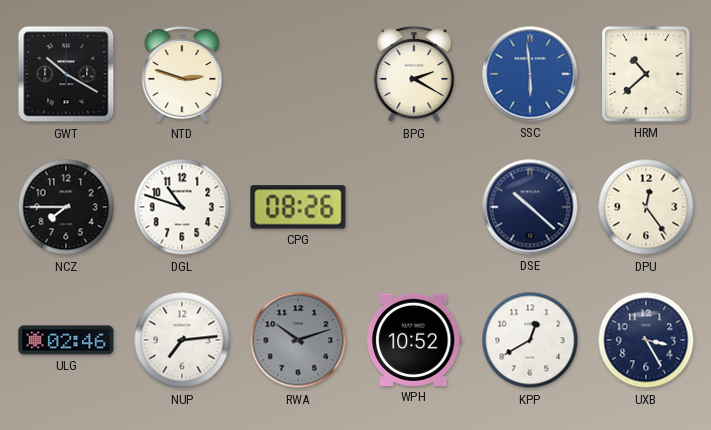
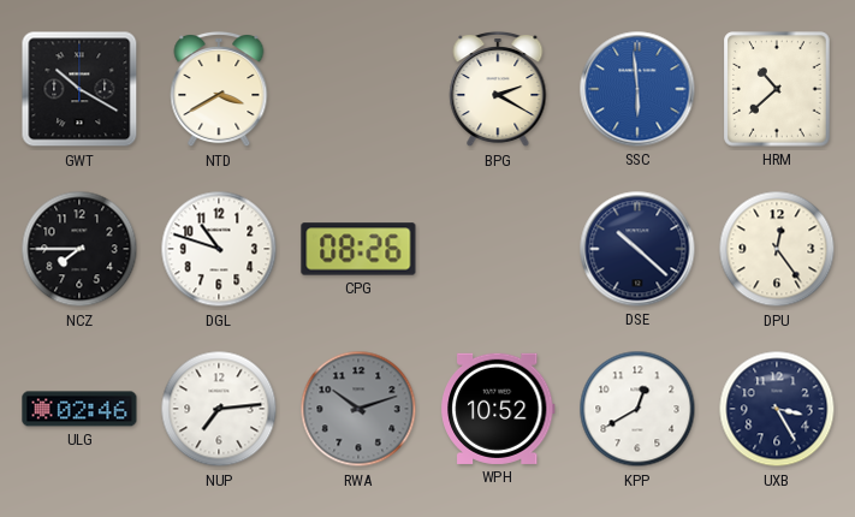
NTD: 2:48 -> 3:40 (219, 89)
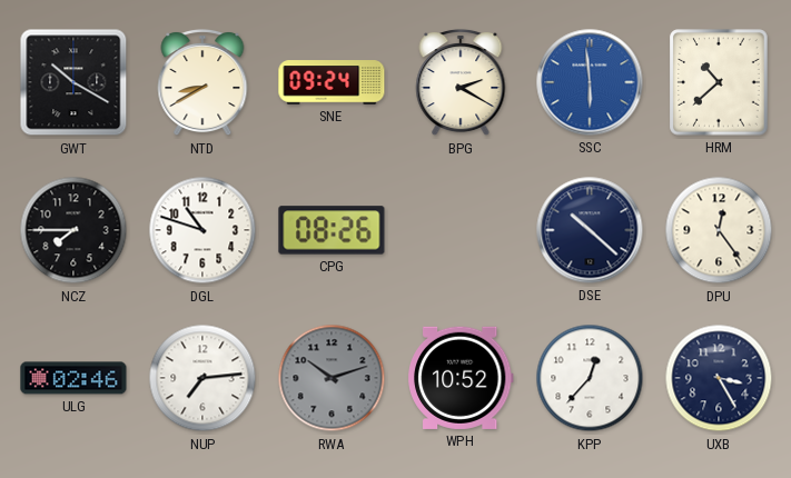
NTD: 3:40 -> 8:40 (202, 82)
SNE: none -> 09:24 (332, 82)
KPP: 12:40 -> 12:37 (590, 378)
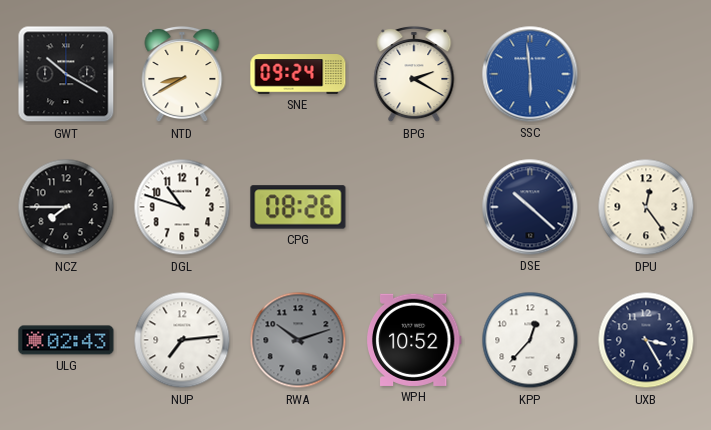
HRM: 10:38 -> none (719, 82)
ULG: 02:46 -> 02:43 (66, 340)
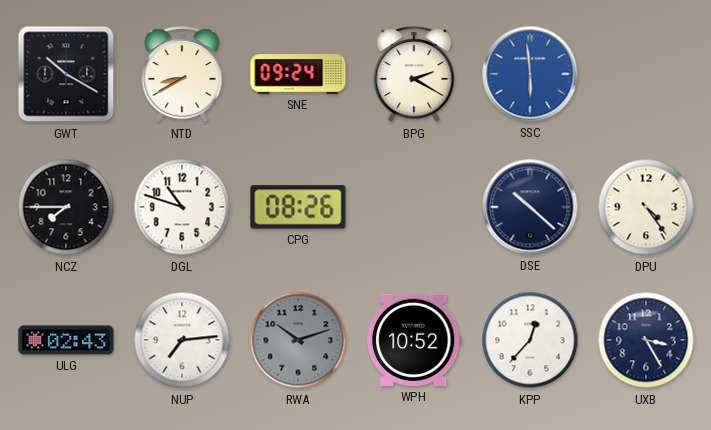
DPU: 12:24 -> 4:24 (646, 207)
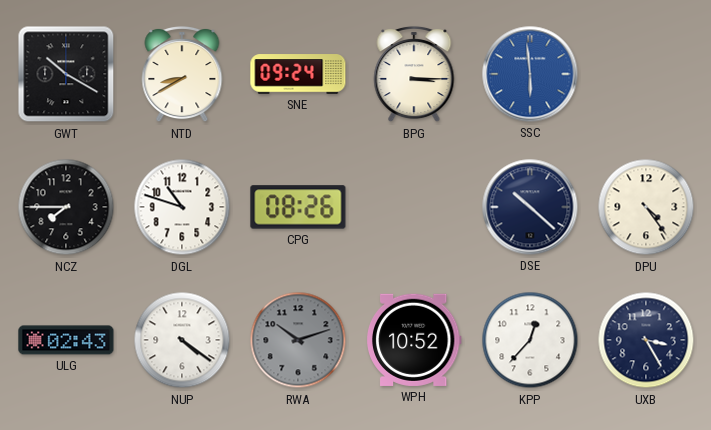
BPG: 2:20 -> 3:15 (414, 74)
NUP: 7:14 -> 4:21 (182, 340)
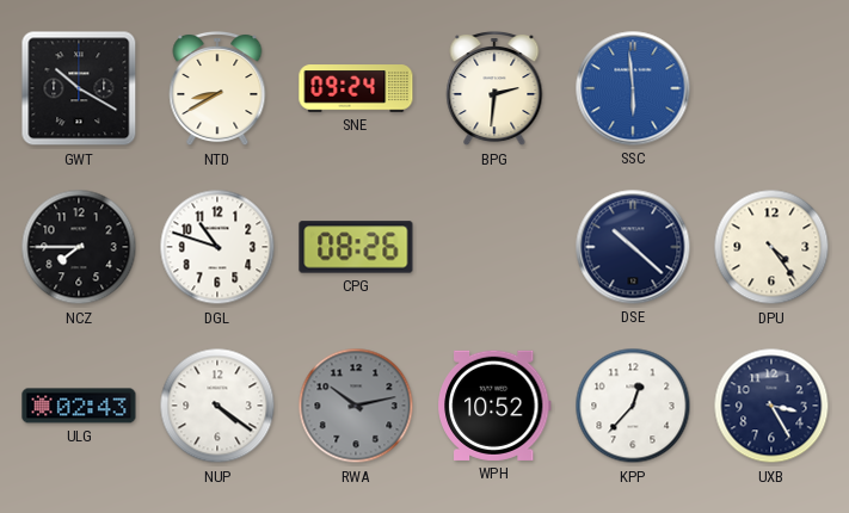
BPG: 3:15 -> 2:31 (494, 88)
RWA: 10:12 -> 10:13 (356, 406)
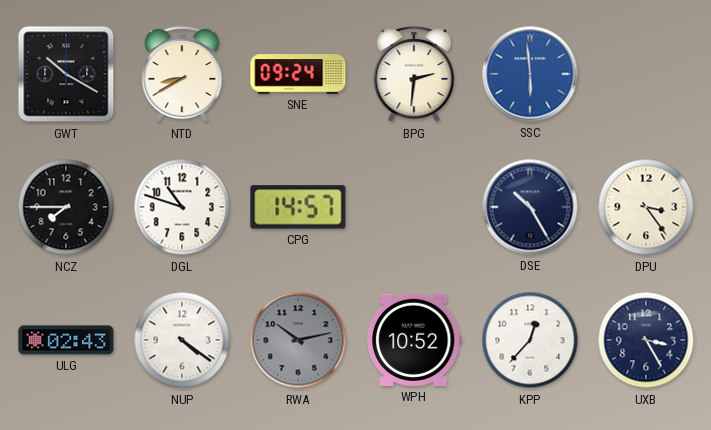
CPG: 08:26 -> 14:57 (298, 207)
DSE: 10:22 -> 10:25 (530, 207)
DPU: 4:24 -> 3:24 (646, 207)
